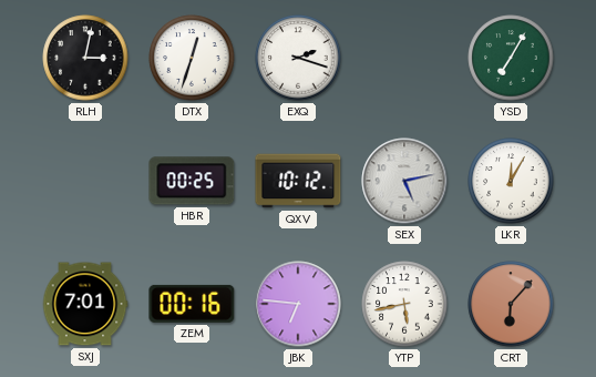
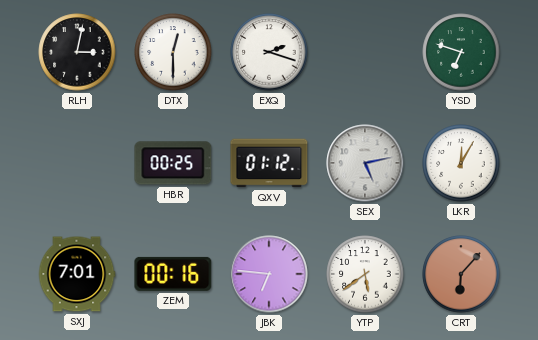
DTX: 12:33 -> 12:30 (173, 52)
YSD: 7:05 -> 6:48 (461, 52)
QXV: 10:12 -> 01:12 (269, 163)
YTP: 5:43 -> 5:39 (365, 274)
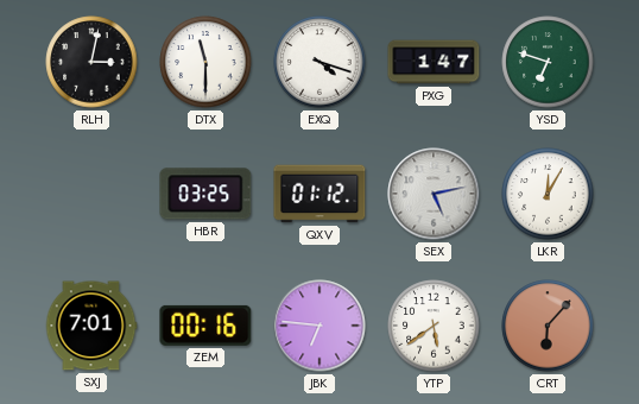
DTX: 12:30 -> 11:30 (205, 62)
EXQ: 2:18 -> 4:18 (319, 62)
PXG: none -> 1:47 (434, 62)
HBR: 00:25 -> 03:25 (205, 194)
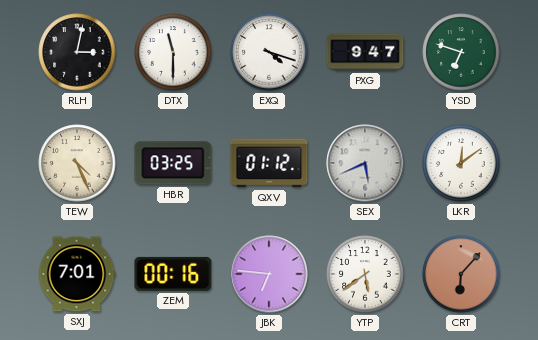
PXG: 1:47 -> 9:47 (365, 52)
TEW: none -> 4:26 (77, 163)
SEX: 5:13 -> 5:41 (365, 163)
LKR: 12:05 -> 12:09 (461, 163)
